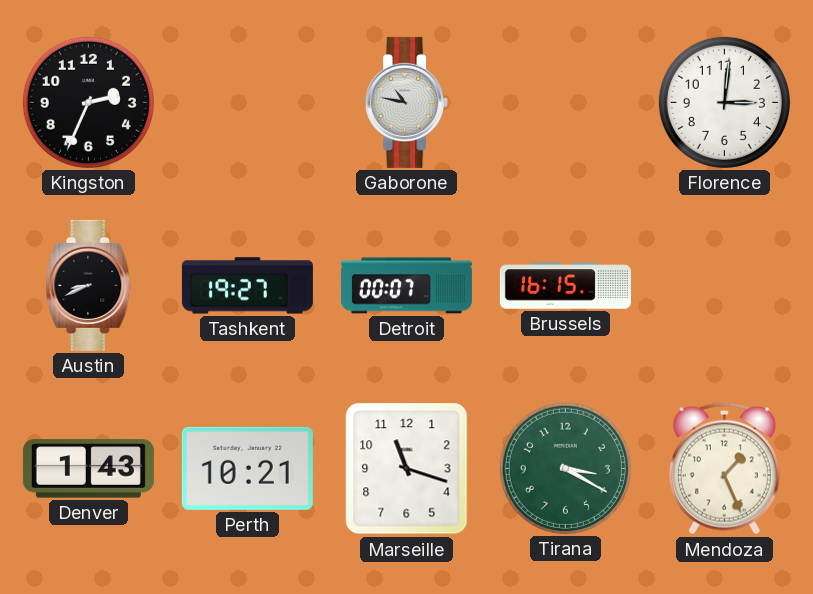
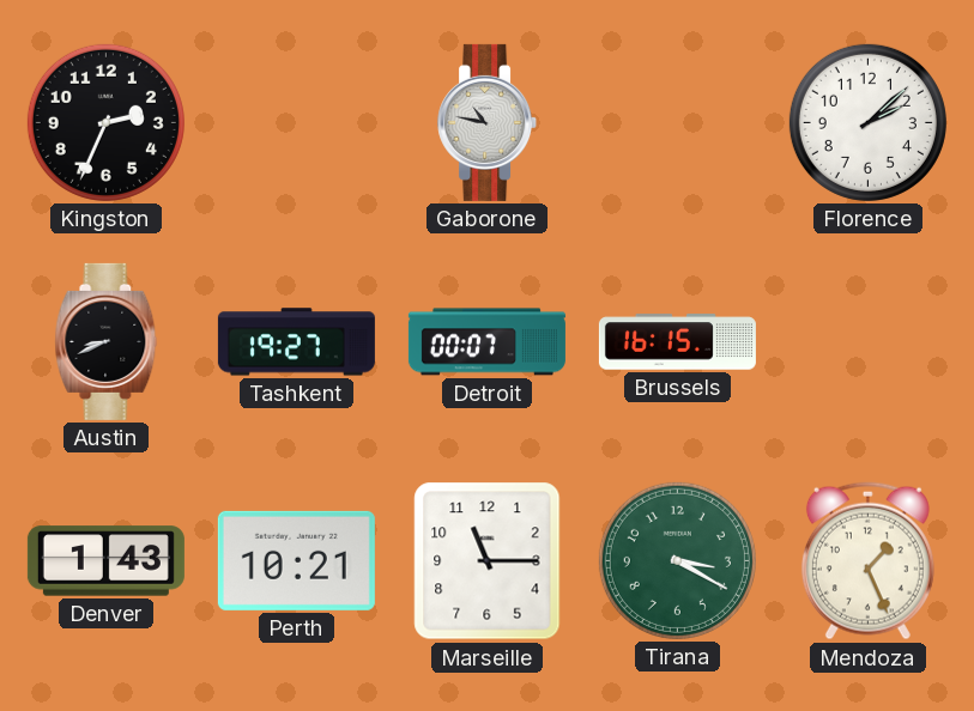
Florence: 3:01 -> 2:08 (867, 122)
Marseille: 11:18 -> 11:15 (488, 561)
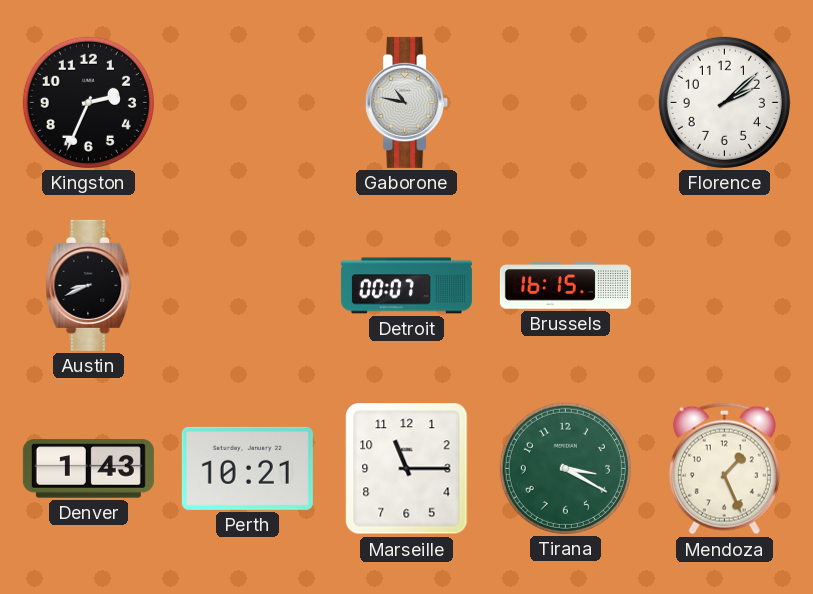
Tashkent: 19:27 -> none (296, 342)
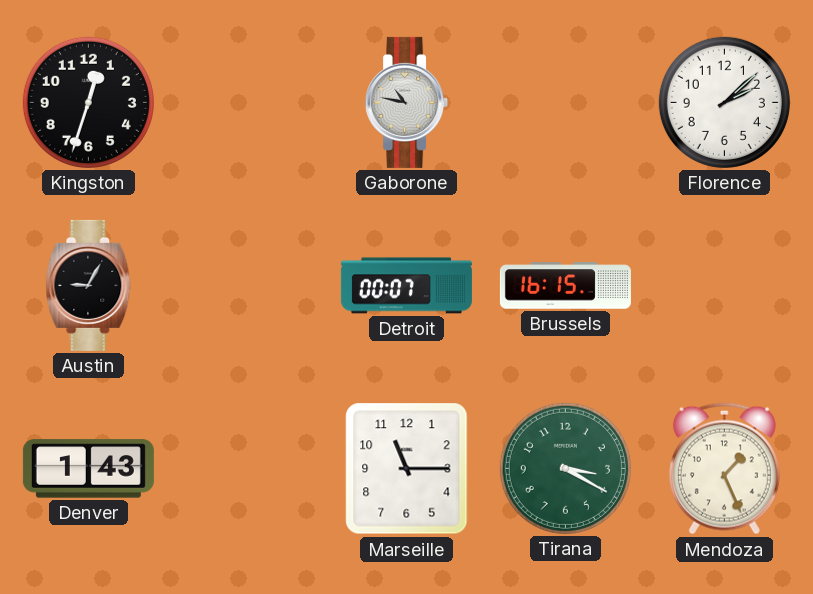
Kingston: 2:34 -> 12:33 (88, 102)
Austin: 8:41 -> 9:05 (89, 285)
Perth: 10:21 -> none (247, 468)
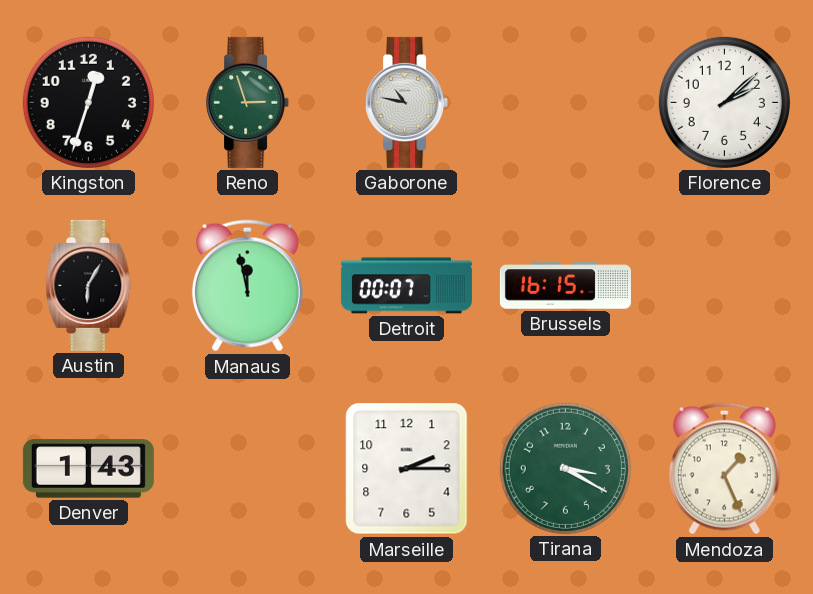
Reno: none -> 2:57 (248, 102)
Austin: 9:05 -> 6:05 (89, 285)
Manaus: none -> 11:58 (247, 286)
Marseille: 11:15 -> 2:15 (407, 469)
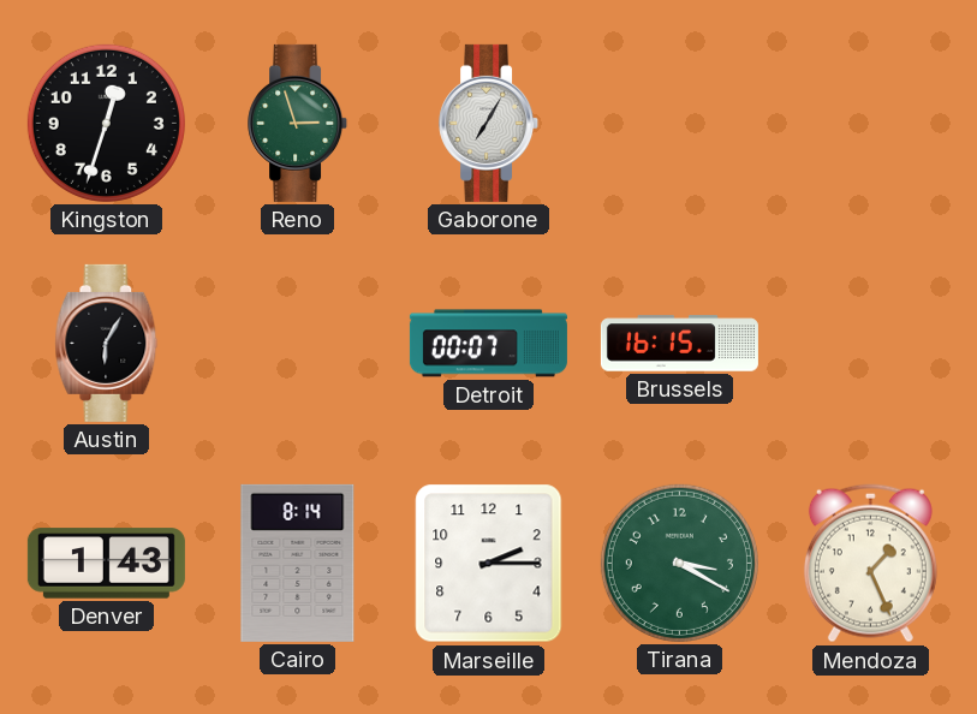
Gaborone: 10:47 -> 7:05 (489, 123)
Florence: 2:08 -> none (724, 102)
Manaus: 11:58 -> none (247, 286)
Cairo: none -> 8:14 (298, 563)
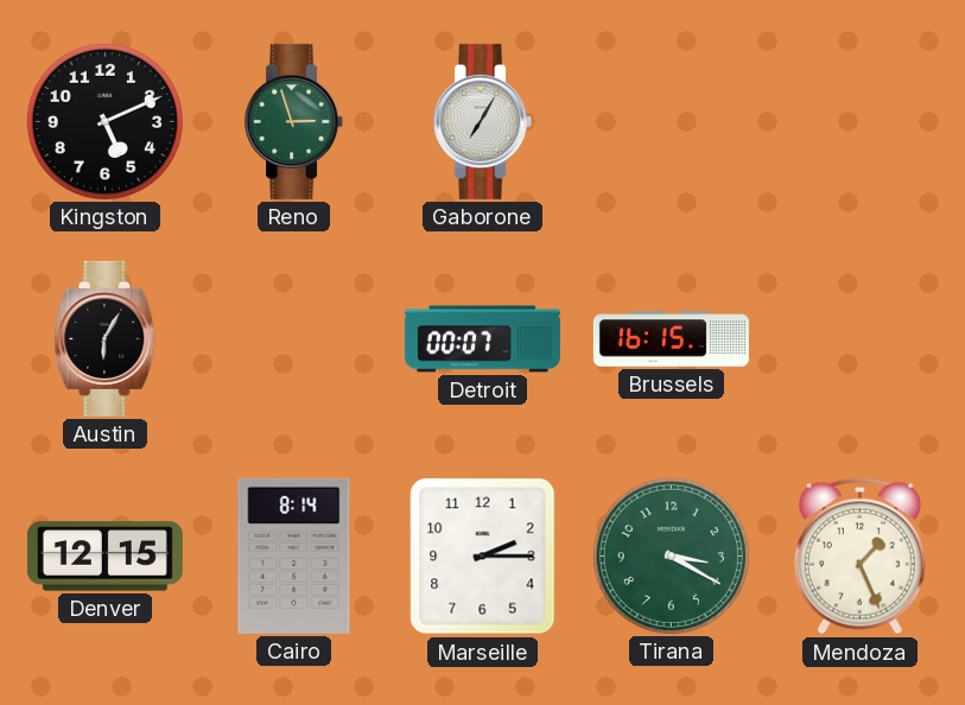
Kingston: 12:33 -> 5:11 (104, 121)
Denver: 1:43 -> 12:15 (104, 557)
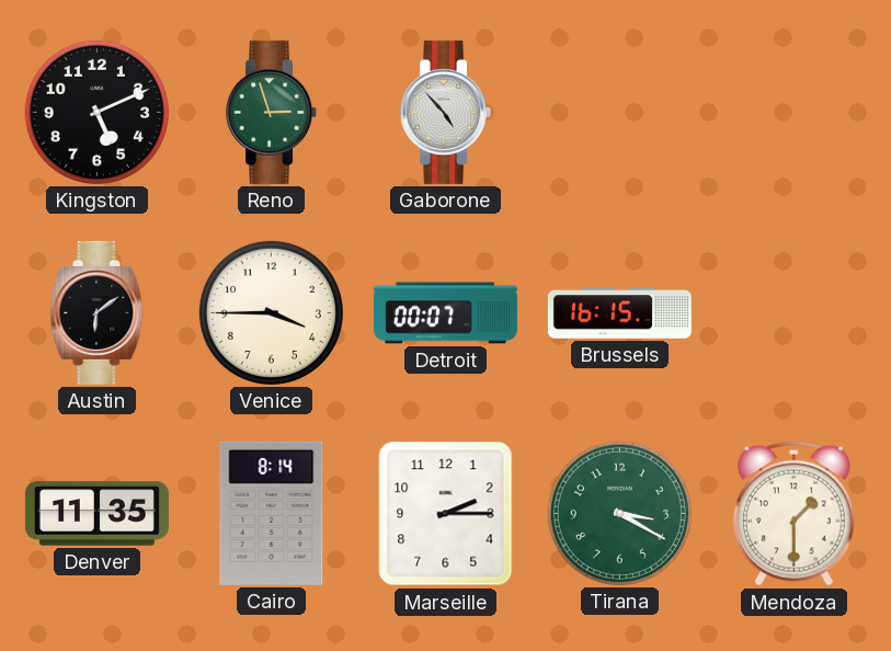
Gaborone: 7:05 -> 4:53 (446, 112)
Austin: 6:05 -> 6:09 (98, 312)
Venice: none -> 3:45 (271, 312)
Denver: 12:15 -> 11:35 (96, 514)
Mendoza: 1:26 -> 1:30 (793, 514)
